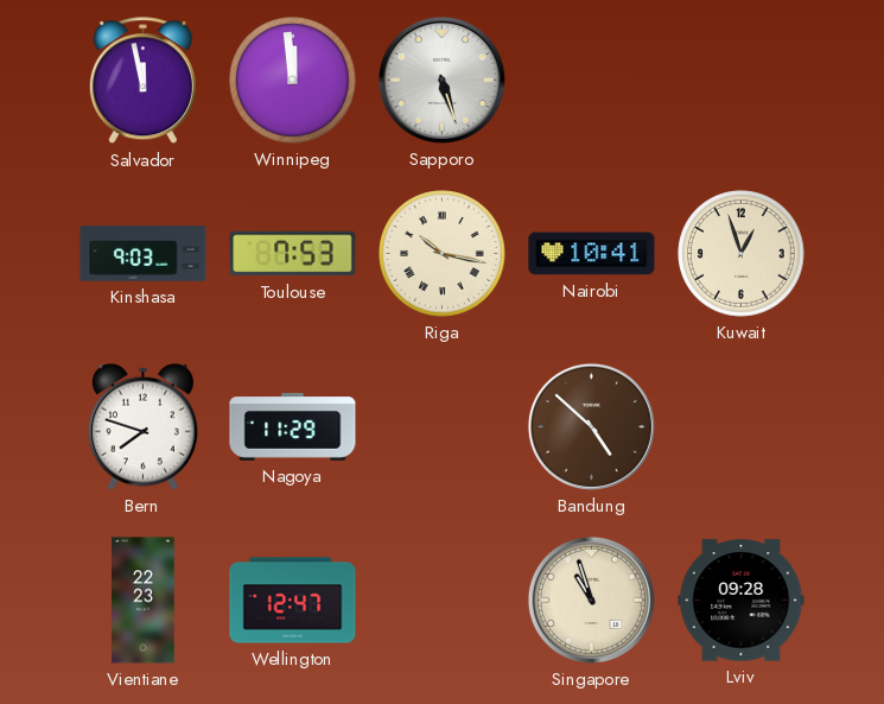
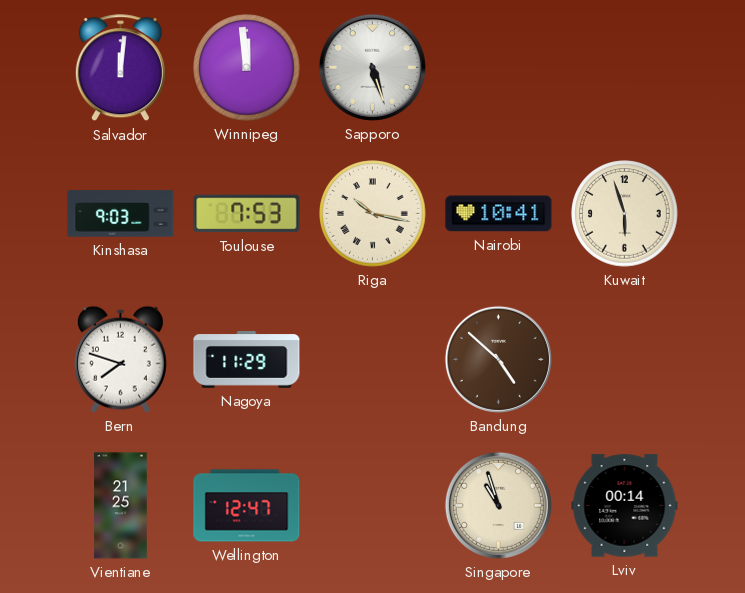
Salvador: 11:58 -> 12:01 (120, 68)
Kuwait: 12:57 -> 5:57 (625, 214)
Vientiane: 22:23 -> 21:25 (121, 506)
Lviv: 09:28 -> 00:14 (625, 506)
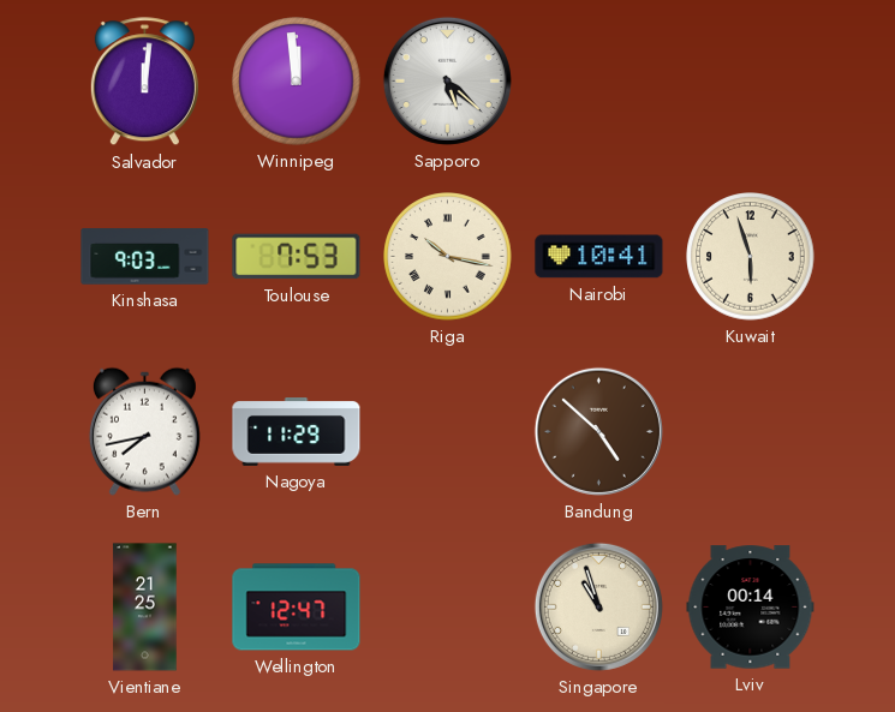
Sapporo: 5:27 -> 5:22 (447, 80)
Bern: 7:48 -> 7:43 (144, 431)
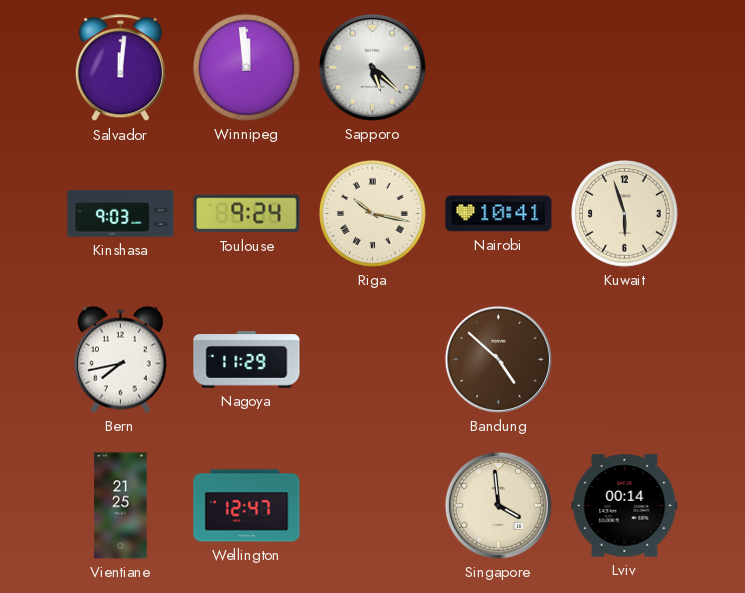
Toulouse: 7:53 -> 9:24 (247, 214)
Singapore: 10:57 -> 3:59 (498, 505)
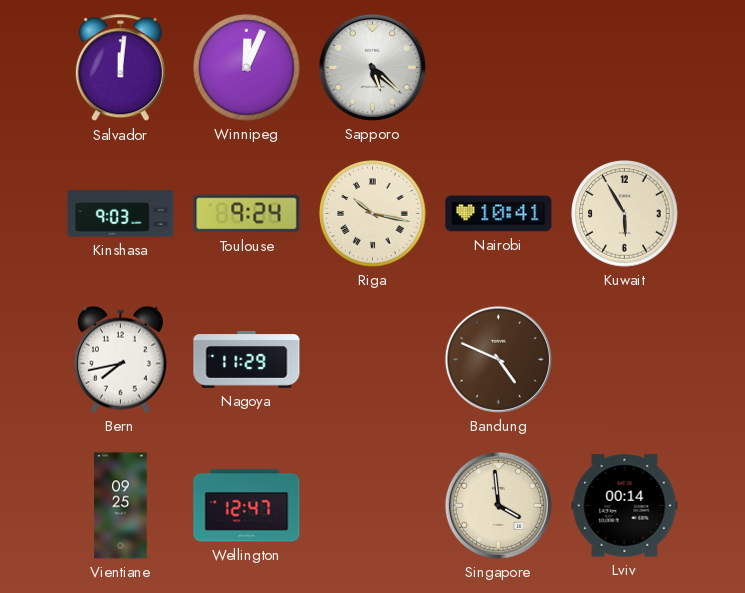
Winnipeg: 11:59 -> 12:04 (247, 68)
Kuwait: 5:57 -> 5:55 (625, 214)
Bandung: 4:52 -> 4:49 (498, 359)
Vientiane: 21:25 -> 09:25 (121, 506)
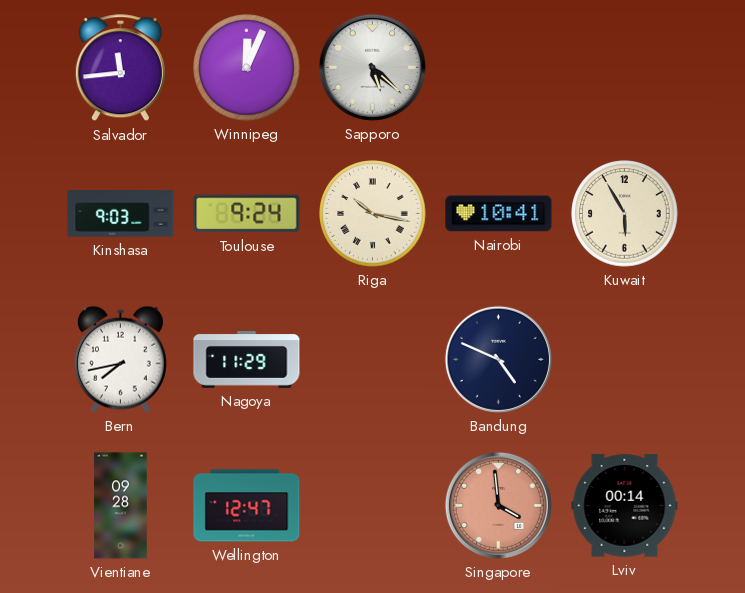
Salvador: 12:01 -> 11:44 (120, 68)
Bandung dial: brown -> navy (498, 359)
Vientiane: 09:25 -> 09:28 (121, 506)
Singapore dial: cream -> salmon (498, 505)
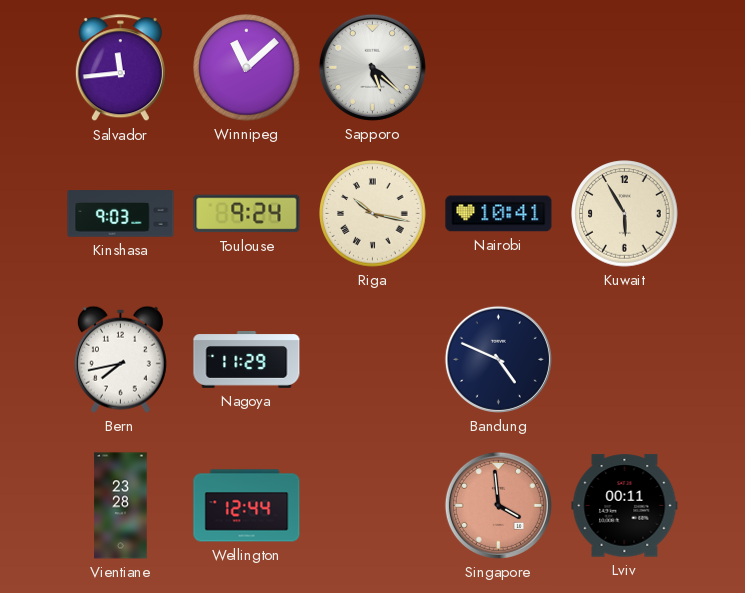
Winnipeg: 12:04 -> 11:08 (247, 68)
Vientiane: 09:28 -> 23:28 (121, 506)
Wellington: 12:47 -> 12:44 (247, 506)
Lviv: 00:14 -> 00:11 (625, 506)
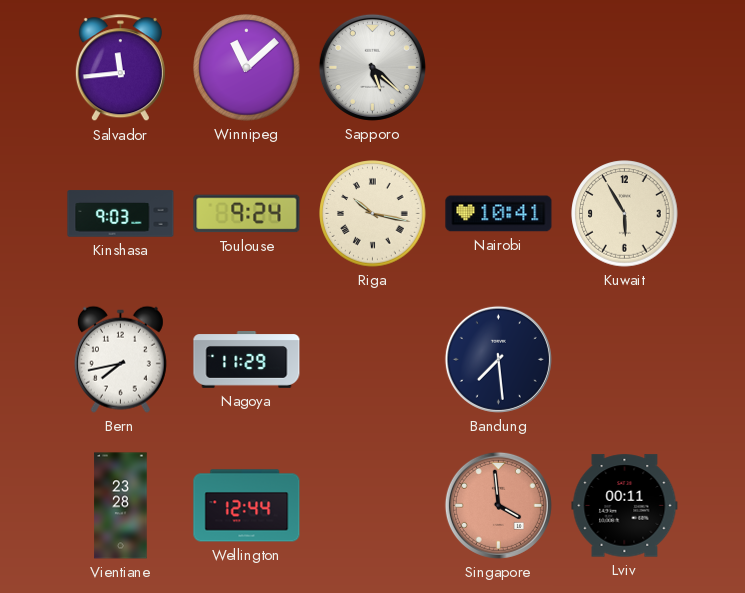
Bandung: 4:49 -> 7:29 (498, 359)
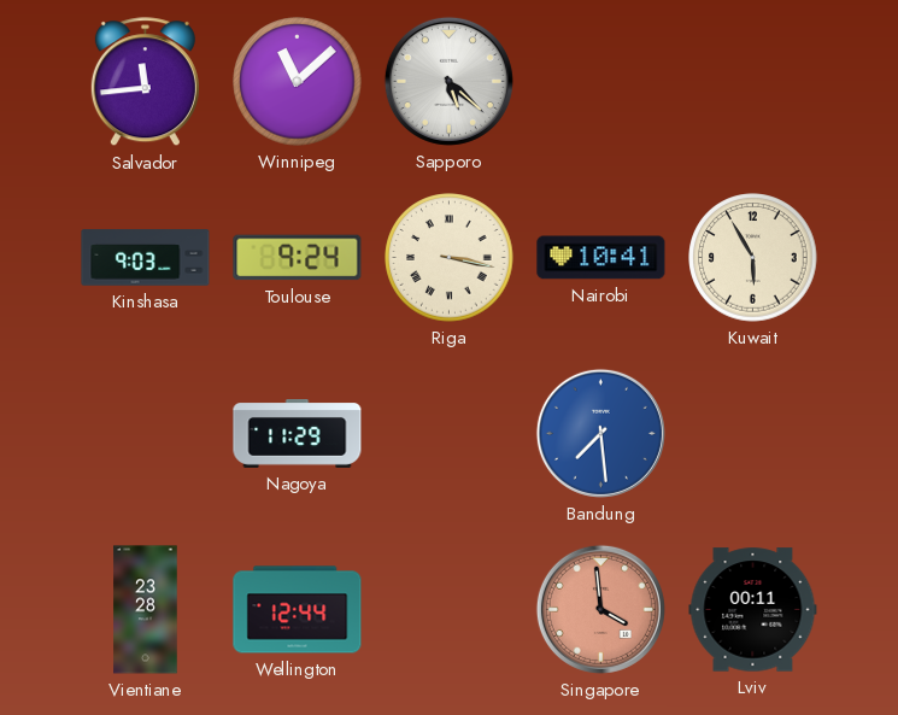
Riga: 10:17 -> 3:17 (450, 258)
Bern: 7:43 -> none (120, 359)
Bandung dial: navy -> blue (600, 433)
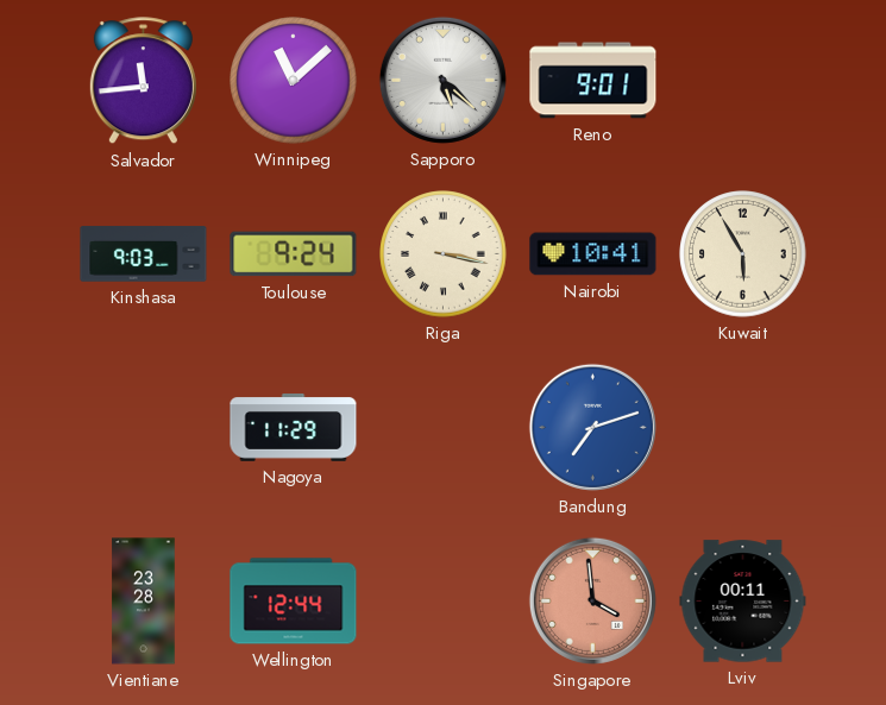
Reno: none -> 9:01 (593, 81)
Bandung: 7:29 -> 7:12 (592, 427)
